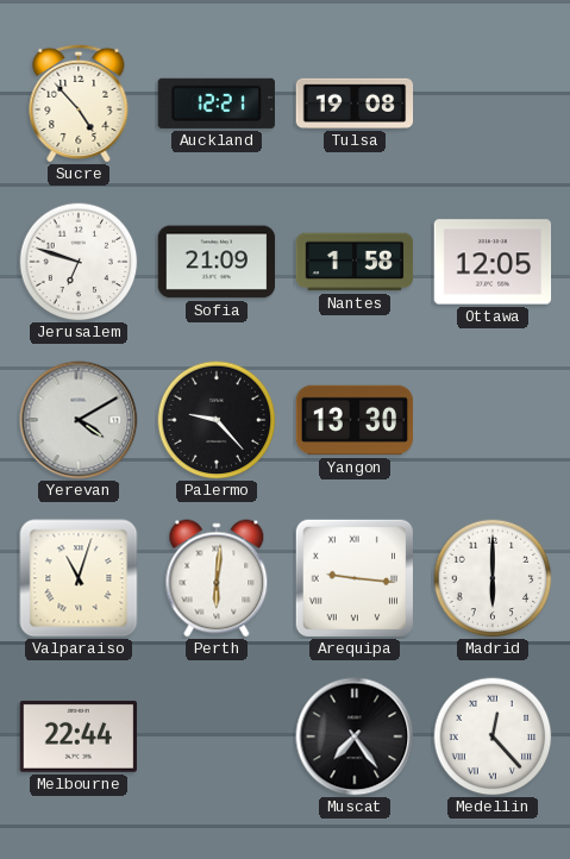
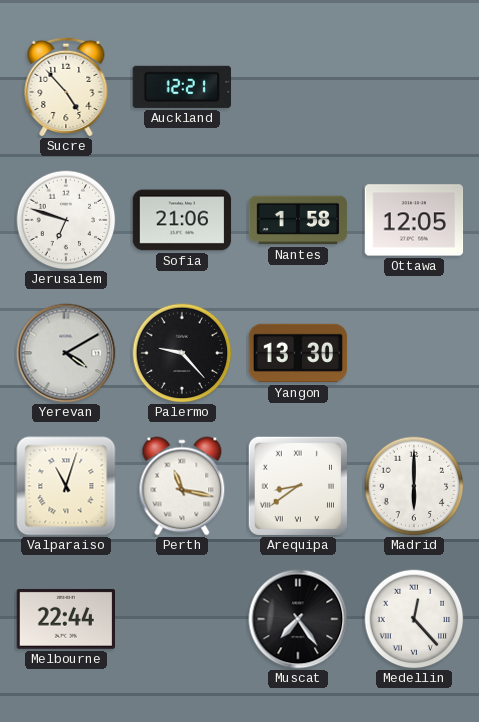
Tulsa: 19:08 -> none (355, 104)
Sofia: 21:09 -> 21:06 (182, 220)
Perth: 6:01 -> 11:17 (182, 486)
Arequipa: 9:16 -> 8:39 (297, 485)
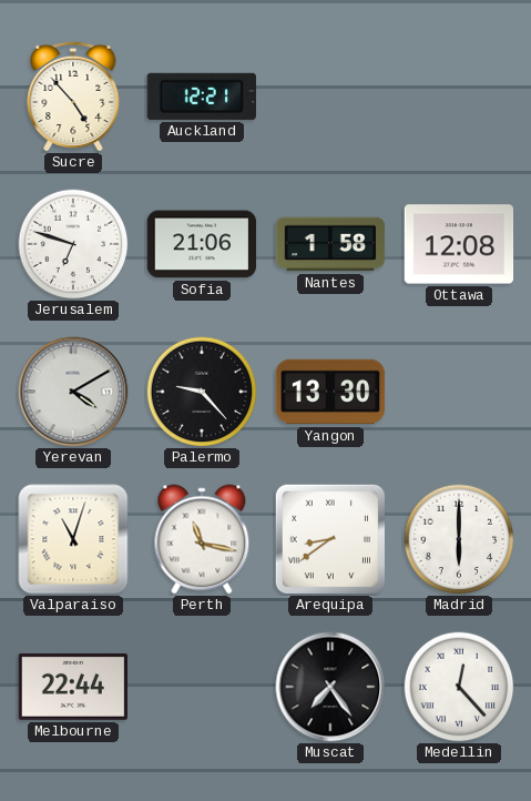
Ottawa: 12:05 -> 12:08 (459, 244)
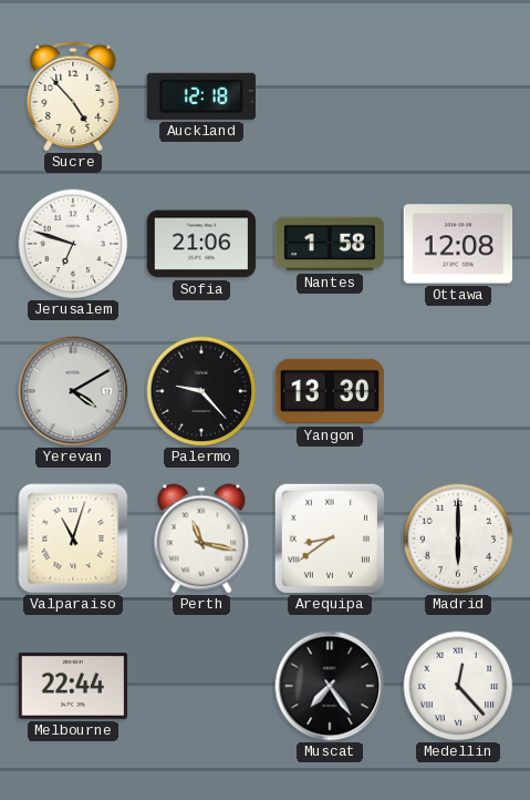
Auckland: 12:21 -> 12:18 (201, 96)
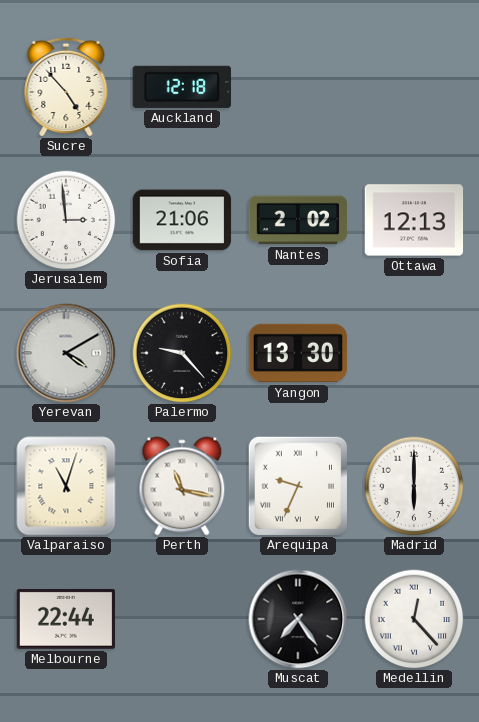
Jerusalem: 6:48 -> 2:59 (66, 220)
Nantes: 1:58 -> 2:02 (298, 220)
Ottawa: 12:08 -> 12:13 (414, 220)
Arequipa: 8:39 -> 9:34 (297, 485)
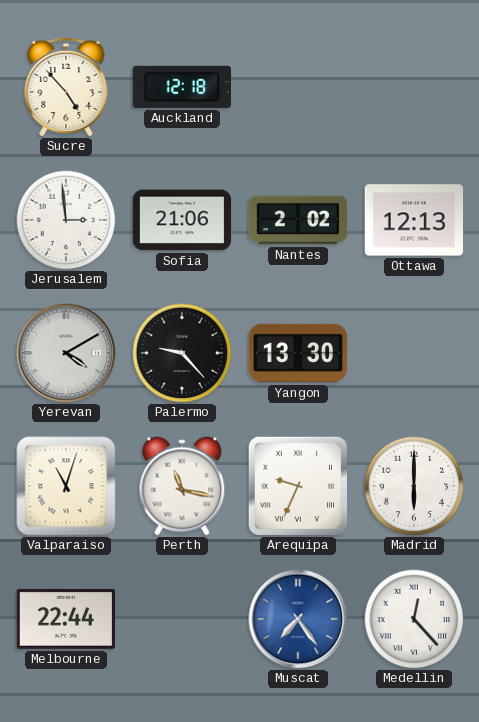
Muscat dial: black -> blue (298, 619)
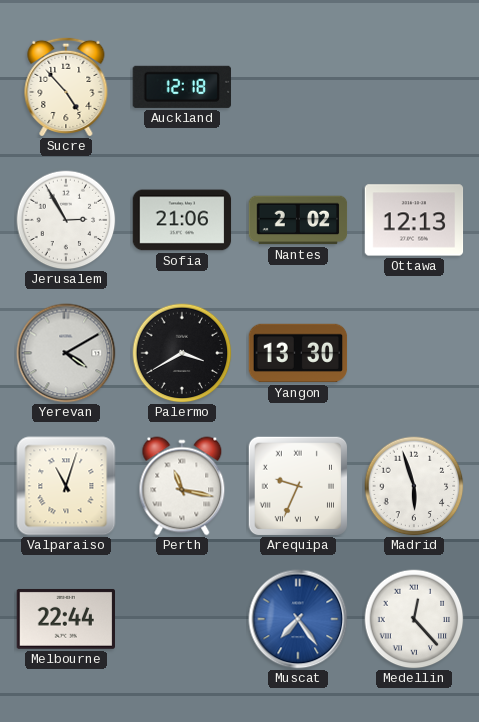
Jerusalem: 2:59 -> 2:55 (66, 220)
Palermo: 9:23 -> 3:40 (182, 353)
Madrid: 6:00 -> 5:57 (414, 486)
